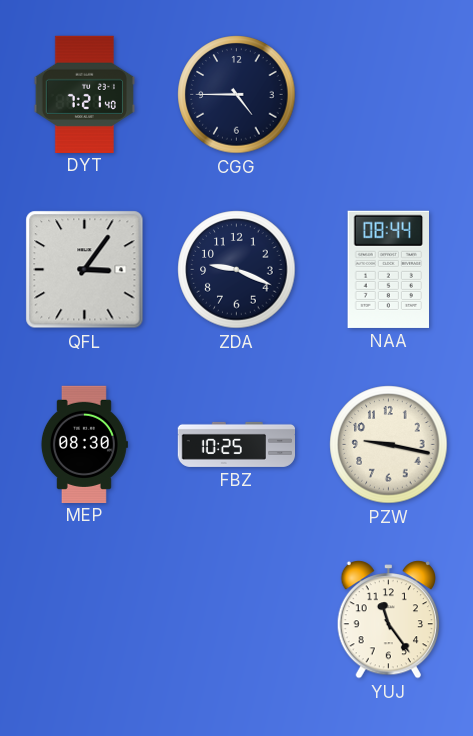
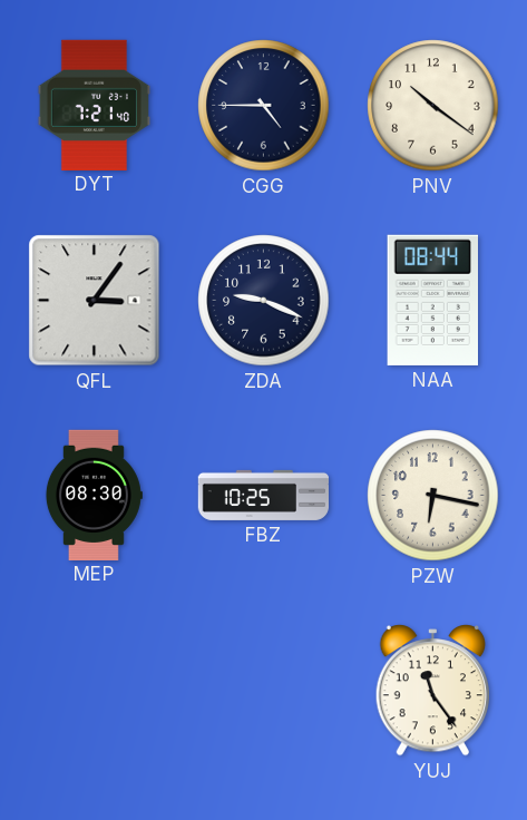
PNV: none -> 10:21 (433, 106)
PZW: 9:17 -> 6:17 (433, 496)
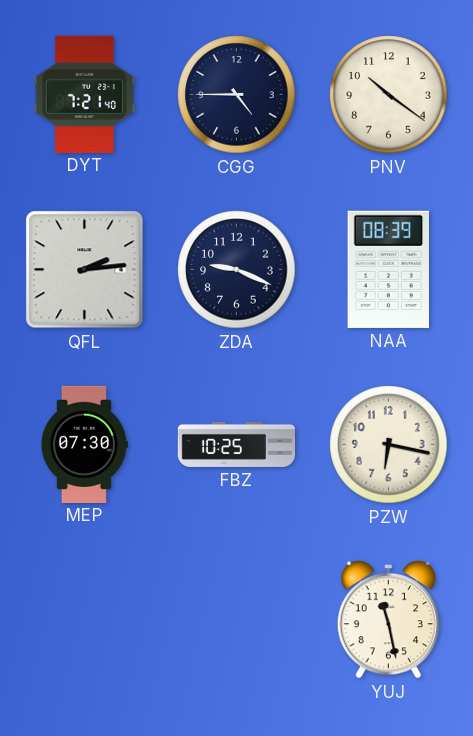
QFL: 3:06 -> 2:14 (85, 270)
NAA: 08:44 -> 08:39 (388, 269)
MEP: 08:30 -> 07:30 (84, 444)
YUJ: 11:24 -> 11:28 (389, 620)
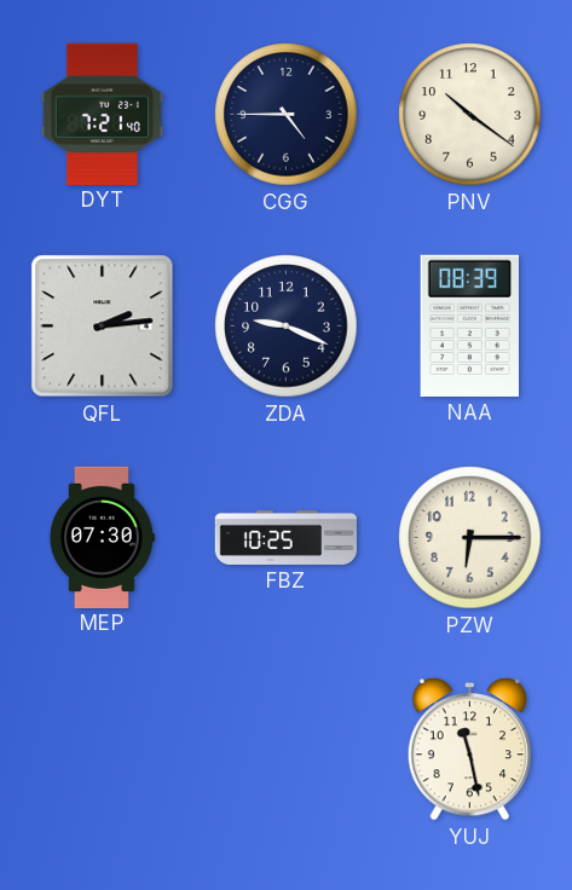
PZW: 6:17 -> 6:15 (470, 538)
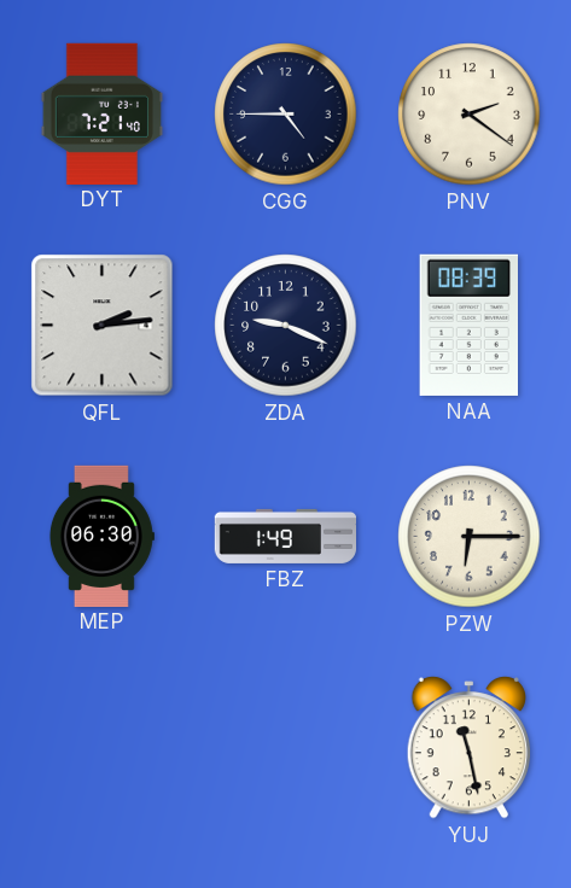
PNV: 10:21 -> 2:21 (470, 115)
MEP: 07:30 -> 06:30 (101, 536)
FBZ: 10:25 -> 1:49 (285, 536)
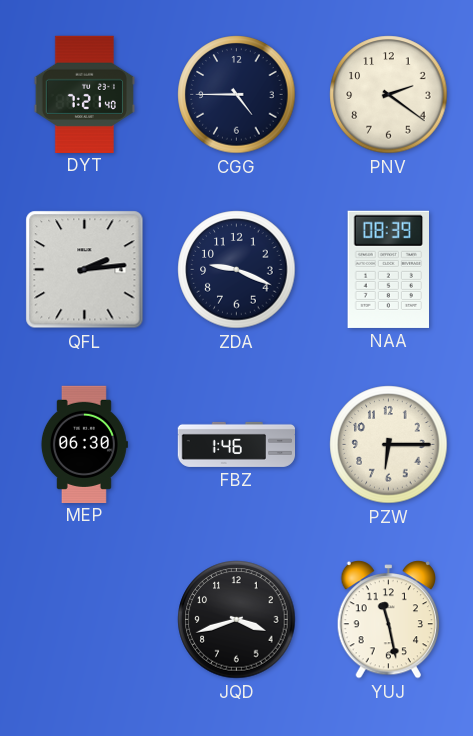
FBZ: 1:49 -> 1:46 (236, 444)
JQD: none -> 3:42 (237, 620)
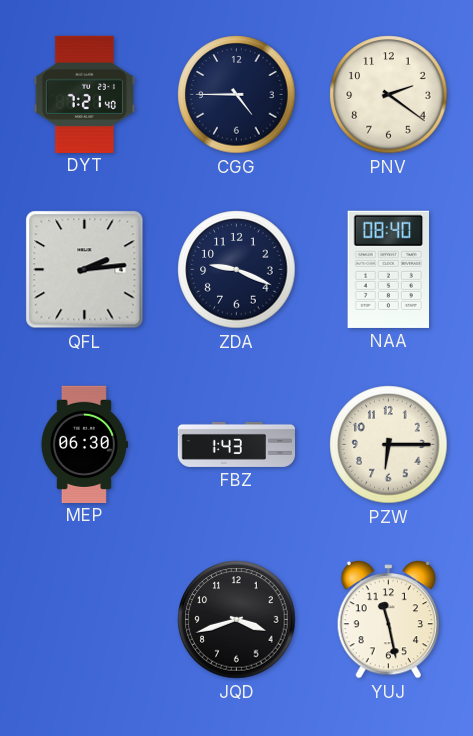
NAA: 08:39 -> 08:40 (388, 269)
FBZ: 1:46 -> 1:43 (236, 444)
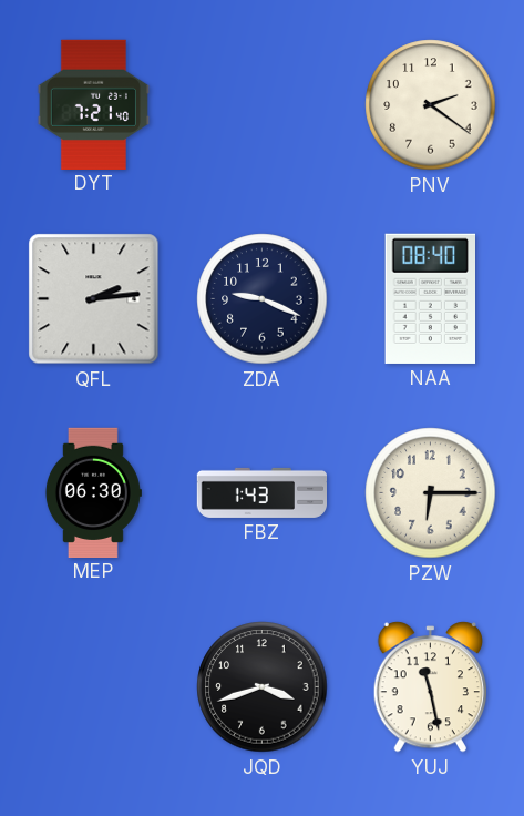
CGG: 4:45 -> none (237, 95)
